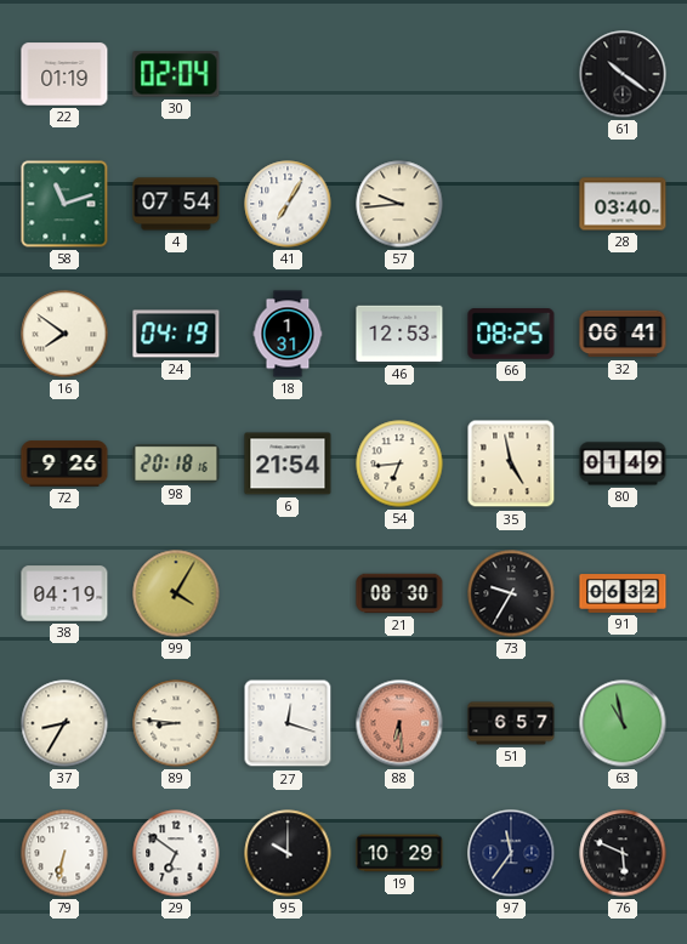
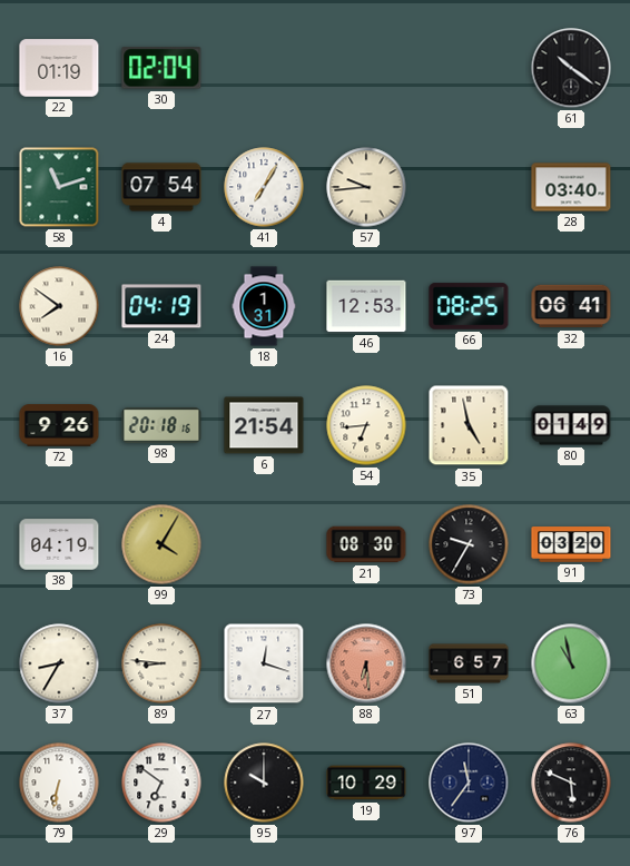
91: 06:32 -> 03:20 (571, 544)
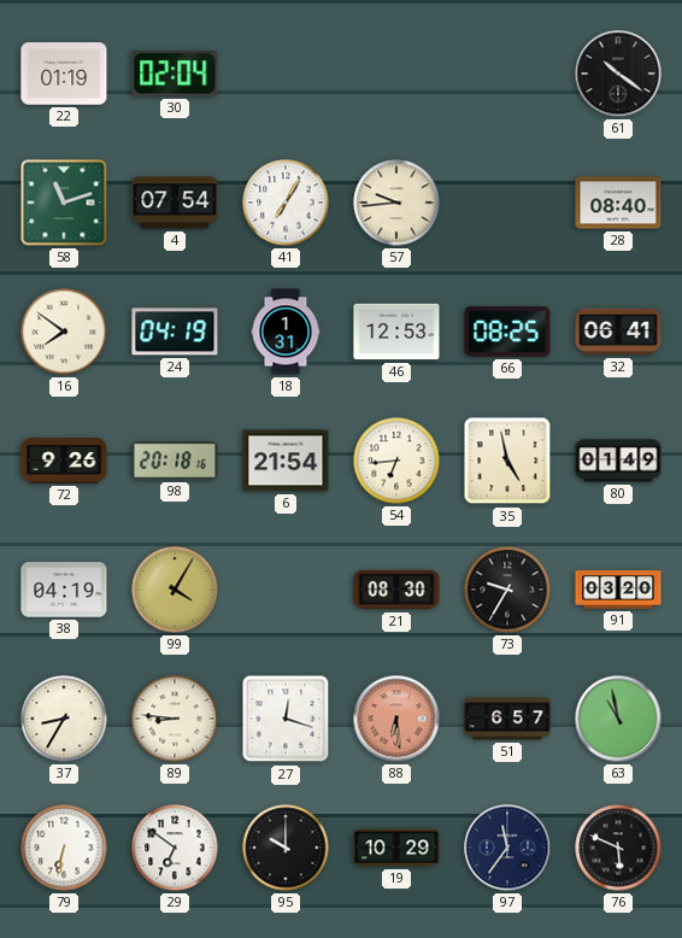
28: 03:40 -> 08:40 (618, 203)
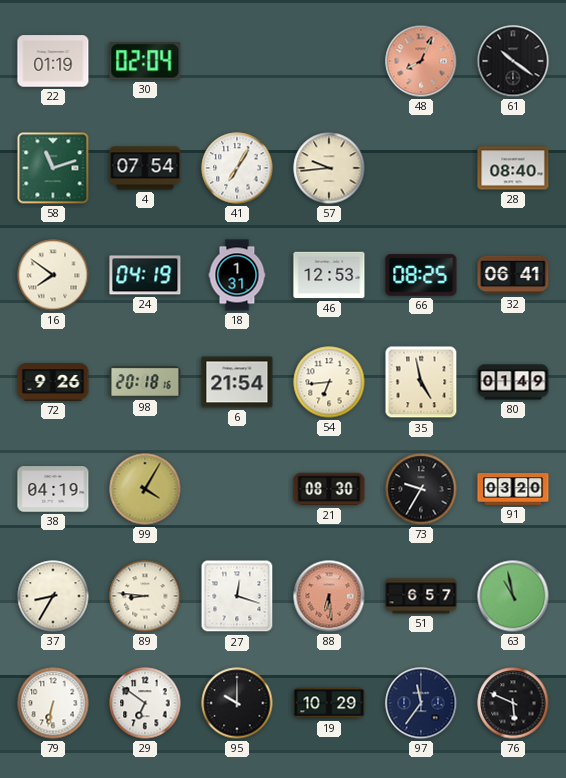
48: none -> 8:04 (421, 61)
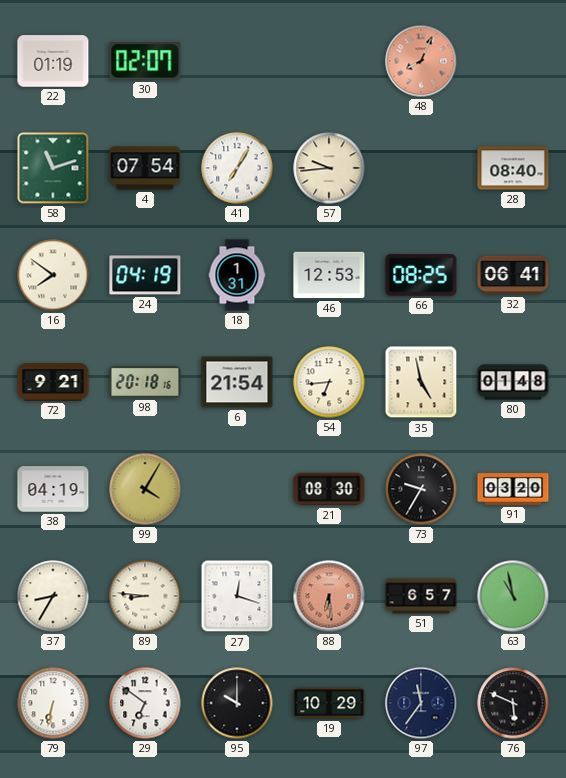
30: 02:04 -> 02:07 (145, 61)
61: 10:21 -> none (513, 61)
72: 9:26 -> 9:21 (53, 382)
80: 01:49 -> 01:48 (513, 382)
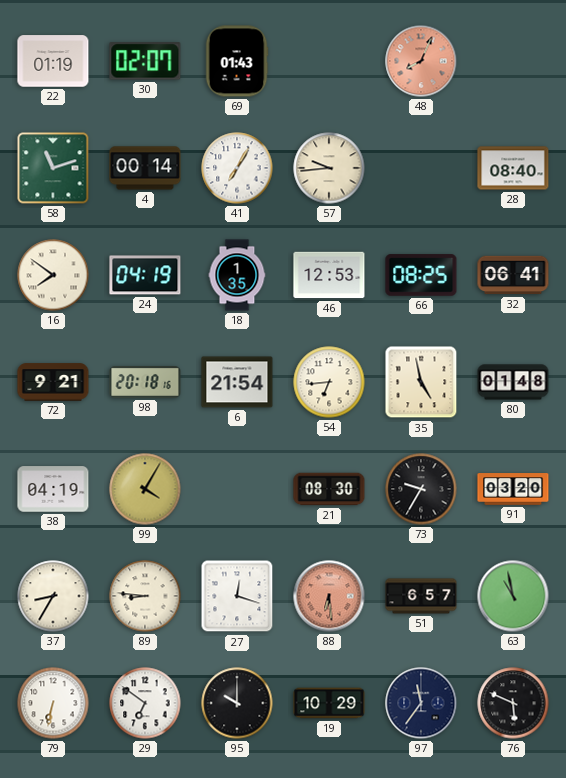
69: none -> 01:43 (237, 61)
4: 07:54 -> 00:14 (145, 168)
18: 1:31 -> 1:35 (237, 275)
